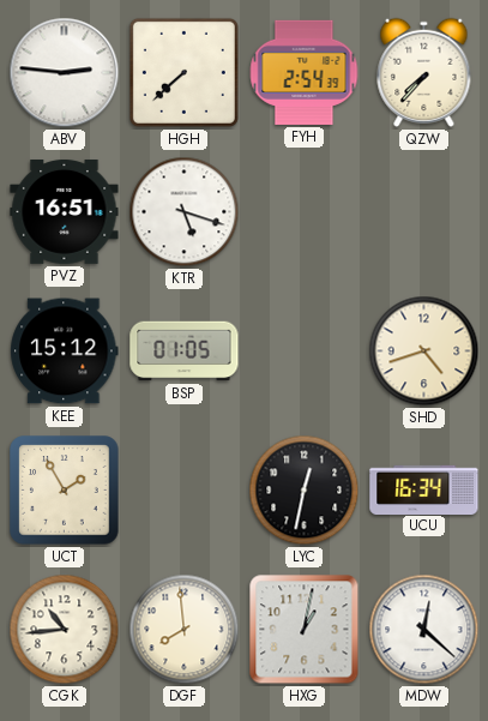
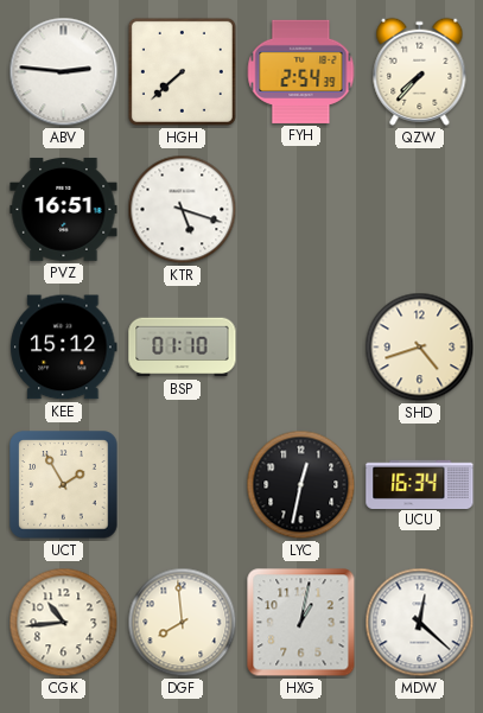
BSP: 01:05 -> 01:10 (183, 348)
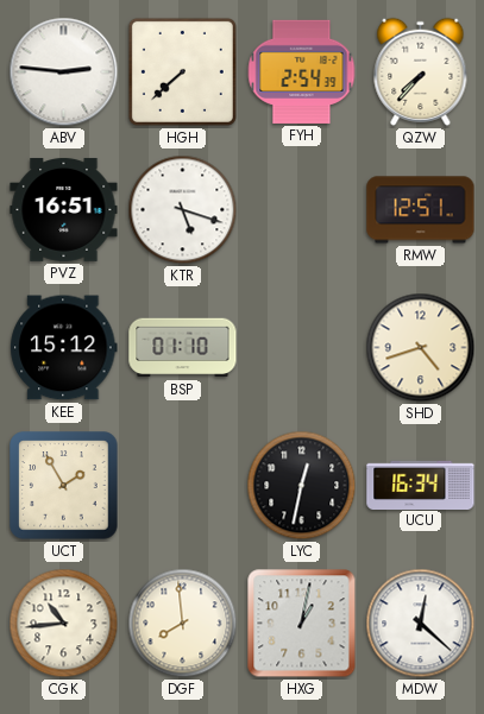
RMW: none -> 12:51 (421, 210)
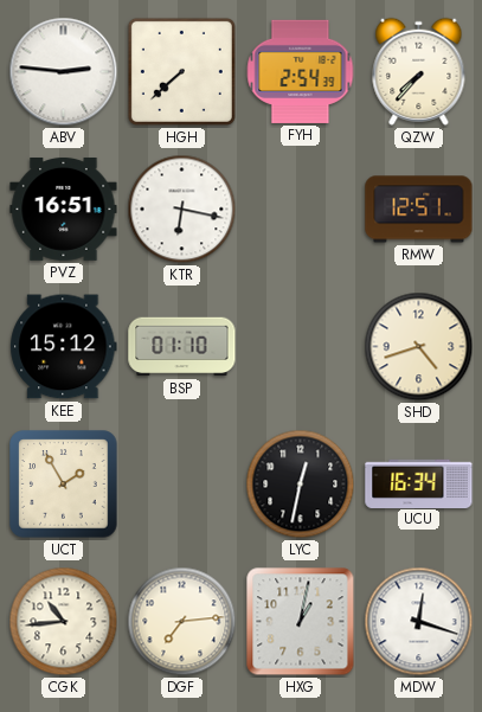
KTR: 5:18 -> 6:17 (182, 210)
DGF: 7:59 -> 7:14 (182, 622)
MDW: 12:22 -> 12:18 (419, 622)
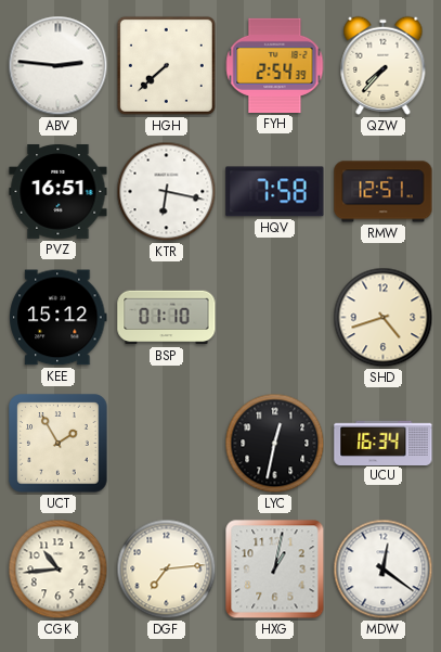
HQV: none -> 7:58 (275, 192)
MDW: 12:18 -> 12:21 (384, 570)
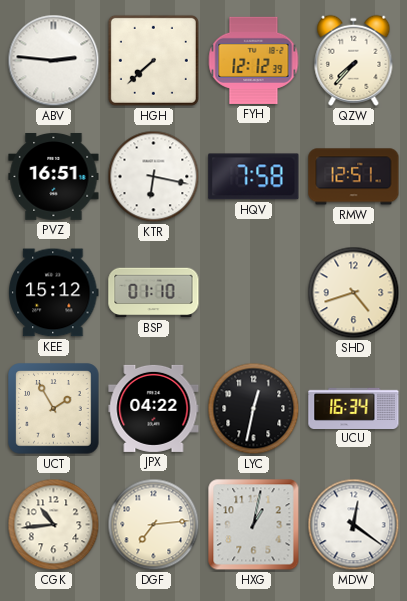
FYH: 2:54 -> 12:12 (254, 60)
JPX: none -> 04:22 (154, 408)
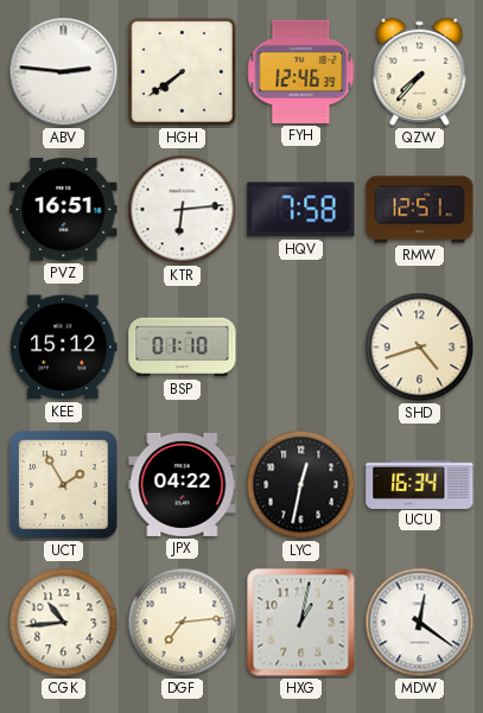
HGH: 7:38 -> 7:39 (182, 71)
FYH: 12:12 -> 12:46 (301, 71)
KTR: 6:17 -> 6:14 (183, 210)
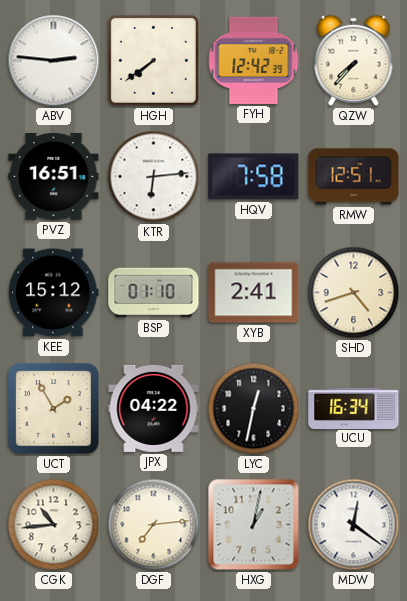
FYH: 12:46 -> 12:42 (254, 60)
XYB: none -> 2:41 (254, 293)
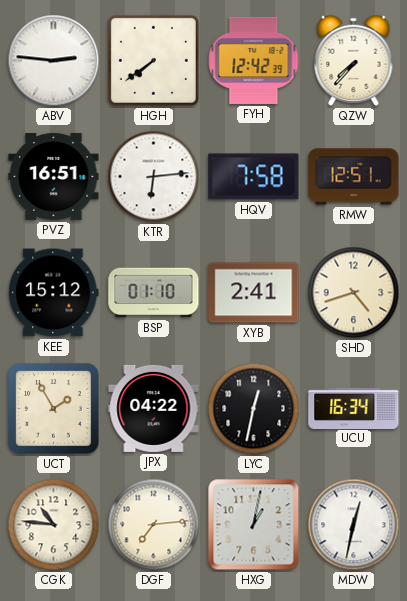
CGK: 10:44 -> 10:46 (54, 525)
MDW: 12:21 -> 12:32 (354, 525)
